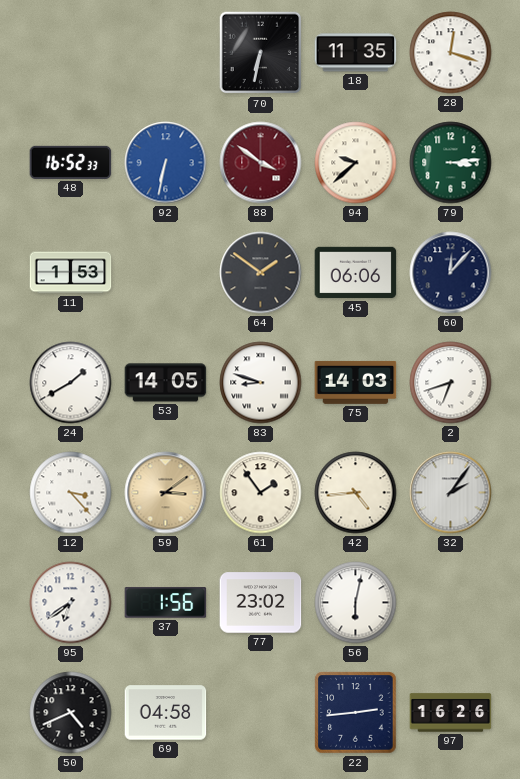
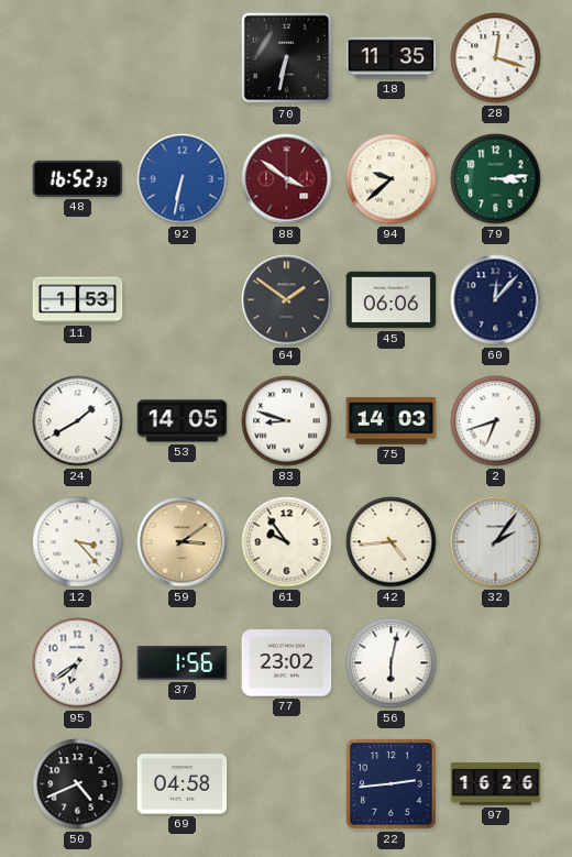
61: 1:54 -> 9:54 (287, 542)
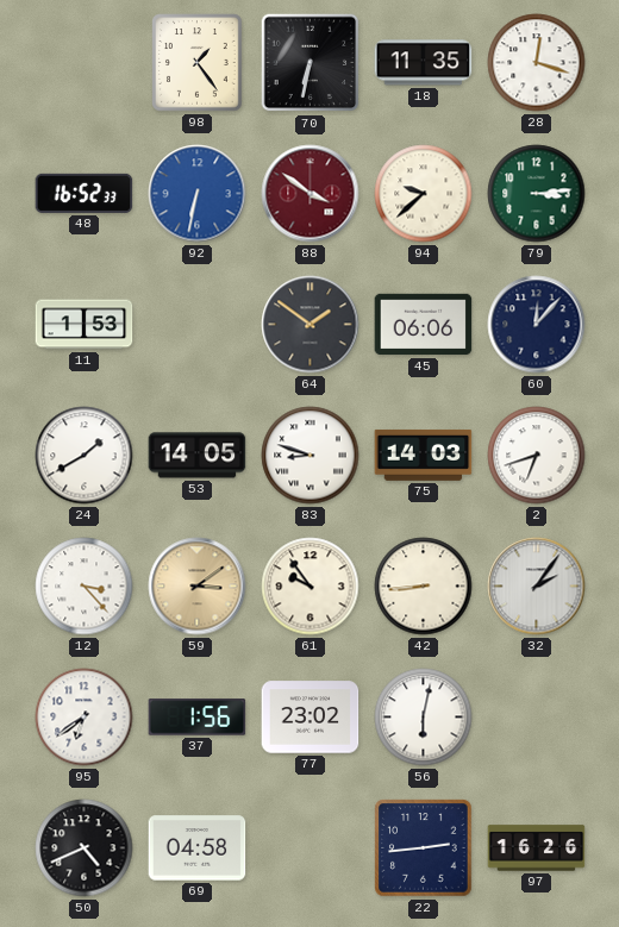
98: none -> 1:24 (198, 63)
42: 4:44 -> 8:44 (424, 587)
